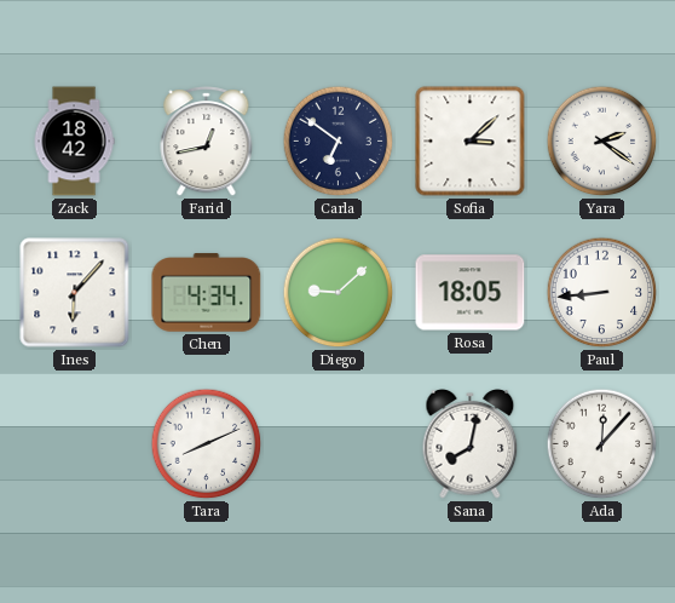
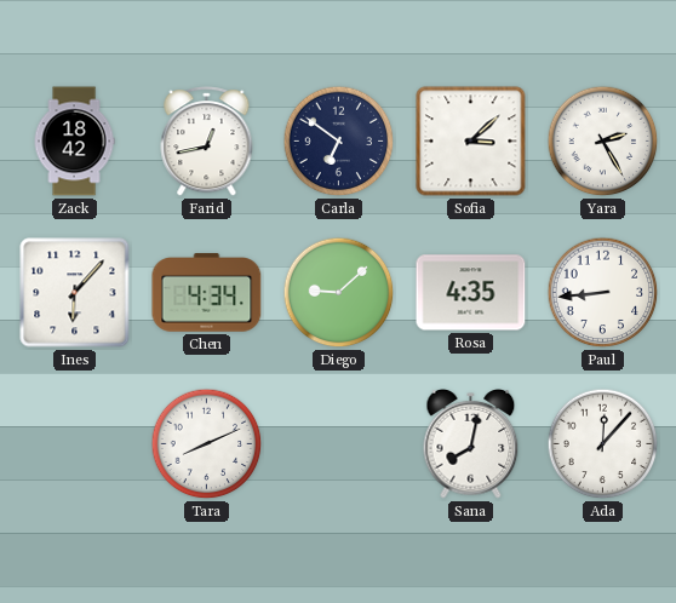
Yara: 2:21 -> 2:25 (603, 142)
Rosa: 18:05 -> 4:35 (471, 293)
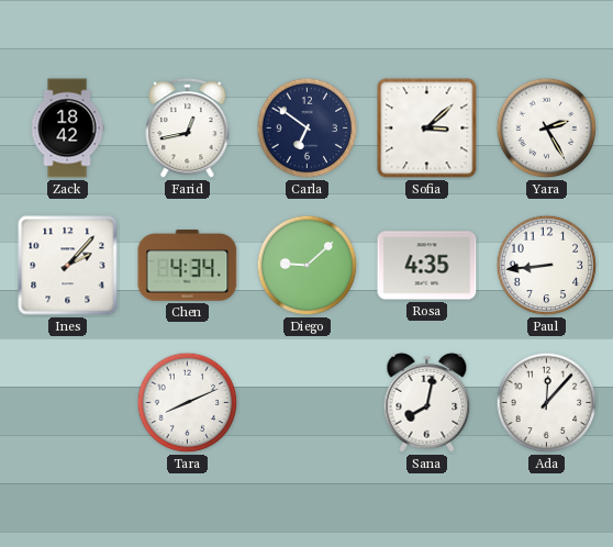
Ines: 6:07 -> 2:07 (68, 266)
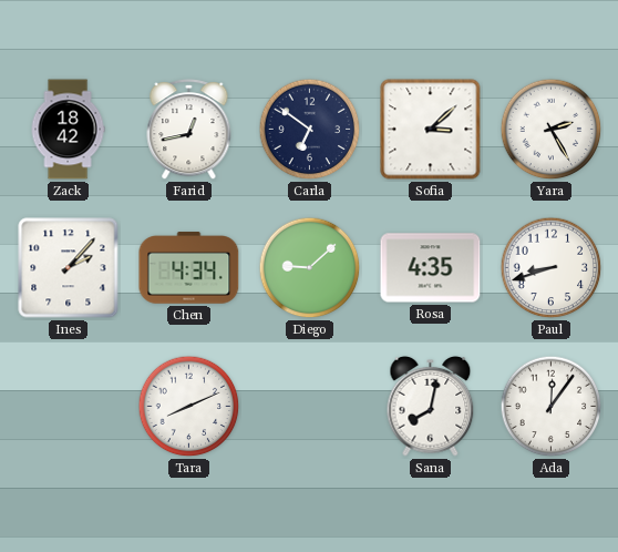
Paul: 8:44 -> 8:42 (552, 268)
Ada: 12:07 -> 12:06 (552, 407)
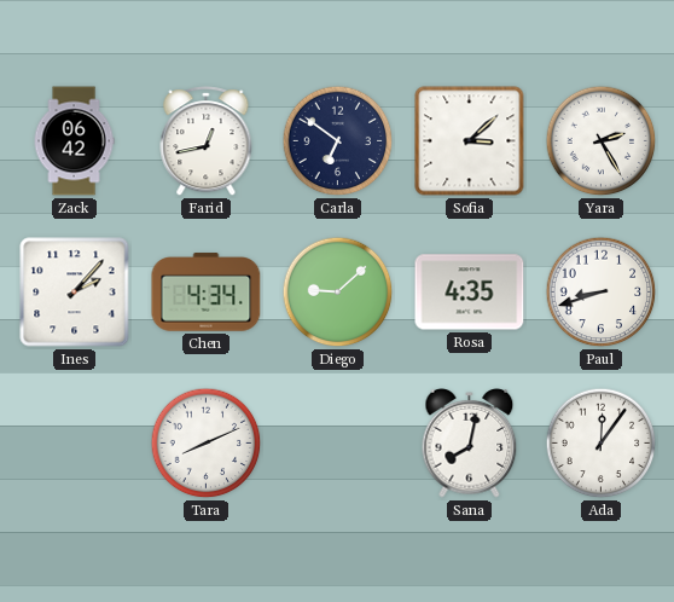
Zack: 18:42 -> 06:42 (74, 141)
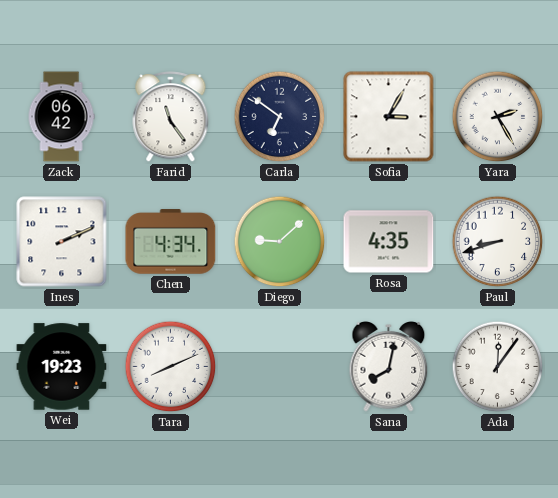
Farid: 12:43 -> 11:24 (171, 117)
Sofia: 3:08 -> 3:05 (389, 117)
Ines: 2:07 -> 2:11 (62, 242)
Wei: none -> 19:23 (62, 367)
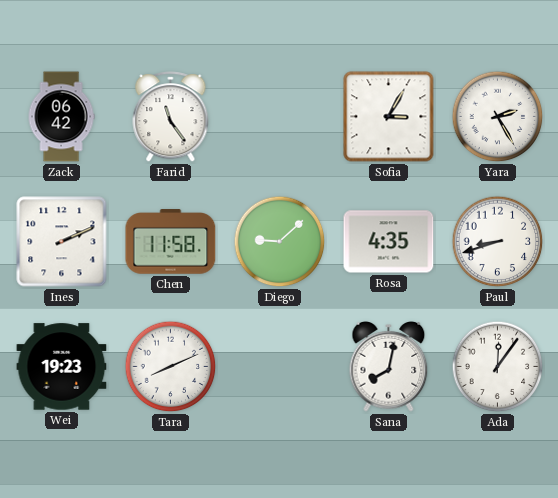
Carla: 6:51 -> none (280, 117)
Chen: 4:34 -> 11:58 (171, 242)
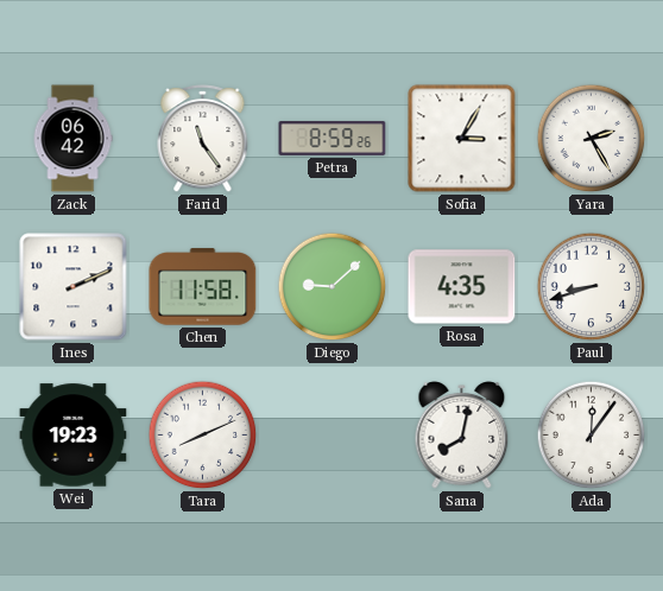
Petra: none -> 8:59 (333, 138)
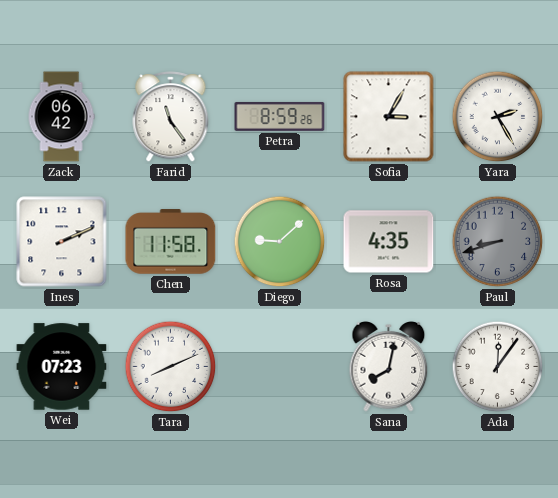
Paul dial: white -> grey (498, 242)
Wei: 19:23 -> 07:23 (62, 367)
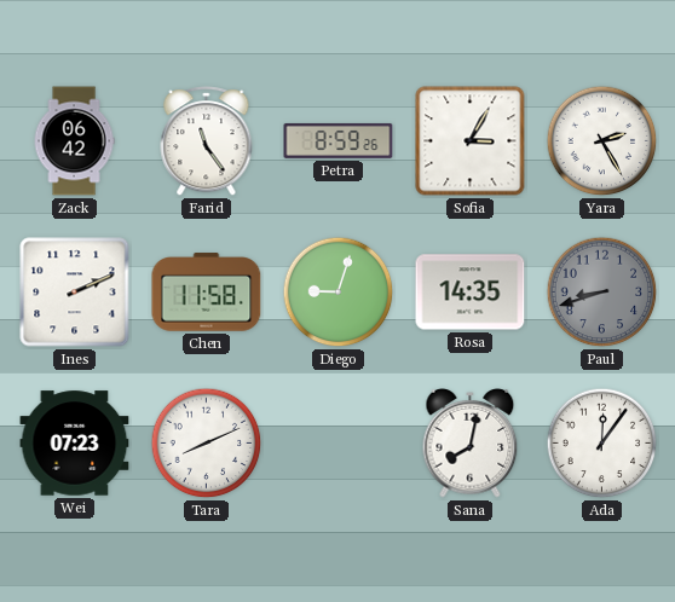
Diego: 9:08 -> 9:03 (339, 293)
Rosa: 4:35 -> 14:35 (471, 293)
